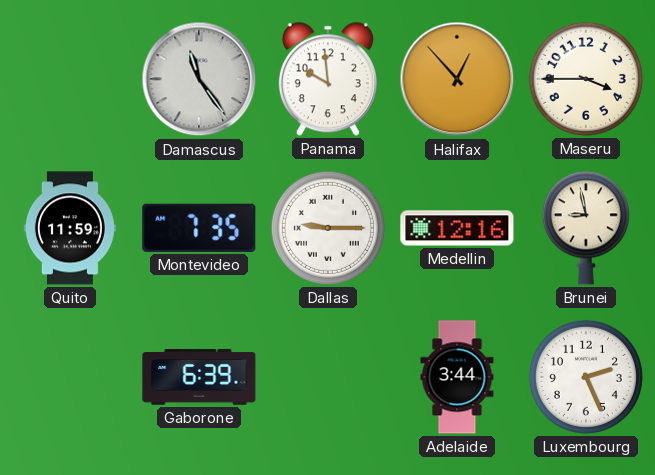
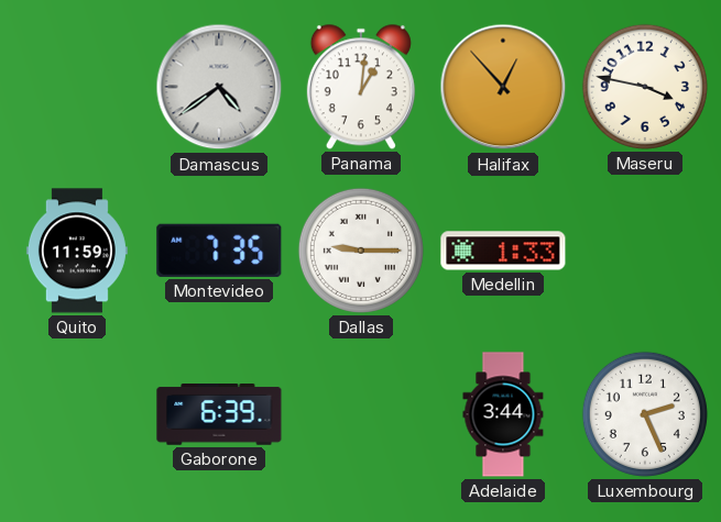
Damascus: 11:24 -> 4:39 (219, 87)
Panama: 9:59 -> 1:01 (361, 87)
Maseru: 3:45 -> 3:47 (645, 87)
Medellin: 12:16 -> 1:33 (503, 251)
Brunei: 8:58 -> none (586, 228)
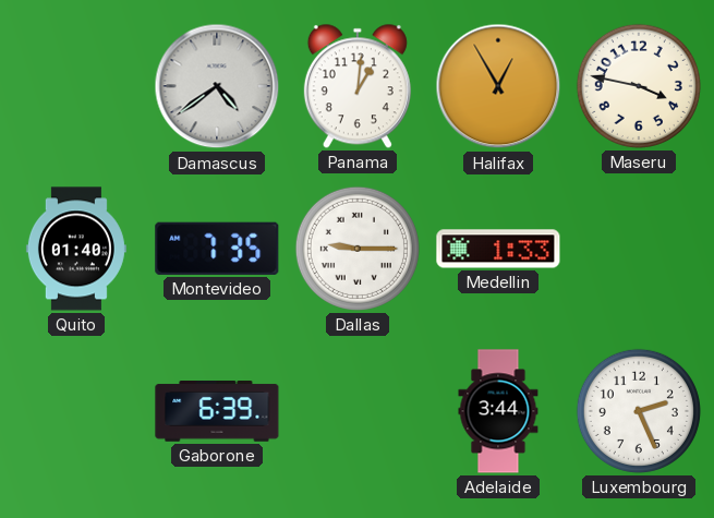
Halifax: 12:53 -> 12:55 (498, 86)
Quito: 11:59 -> 01:40 (76, 249)
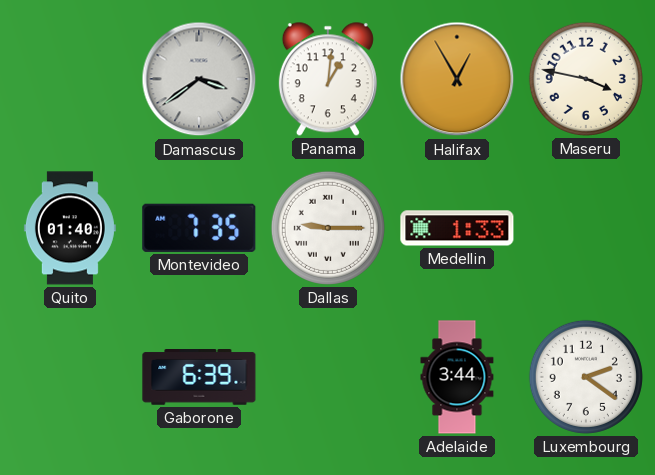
Damascus: 4:39 -> 3:39 (199, 79)
Luxembourg: 2:26 -> 2:21 (586, 377)
